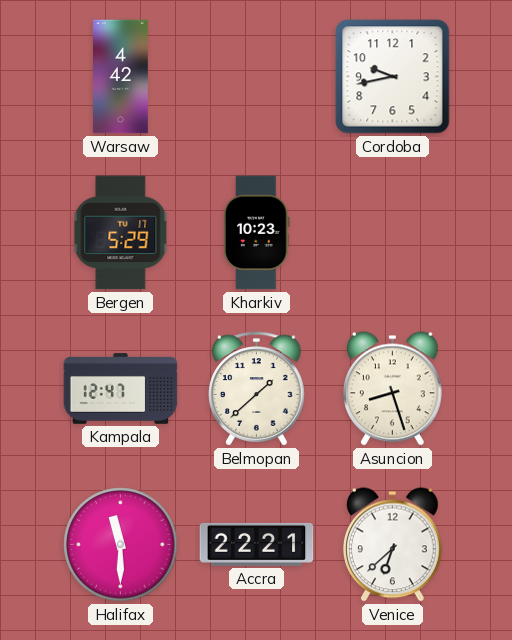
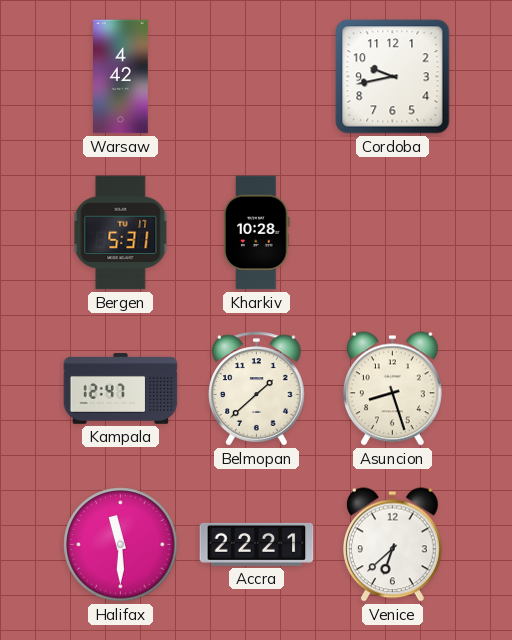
Bergen: 5:29 -> 5:31 (121, 233)
Kharkiv: 10:23 -> 10:28 (257, 233)
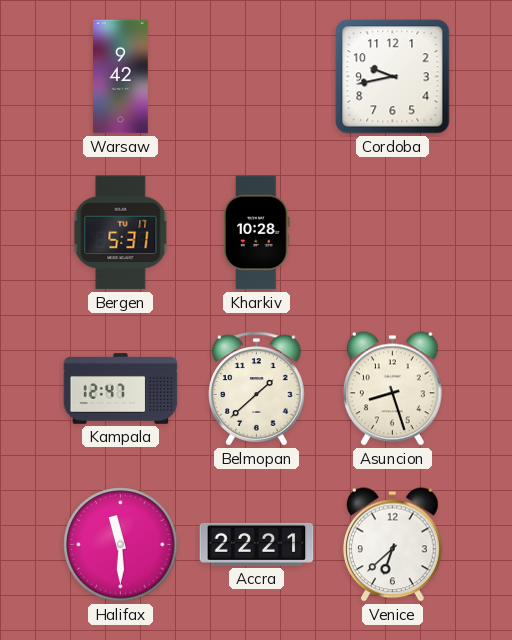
Warsaw: 4:42 -> 9:42 (121, 77)
